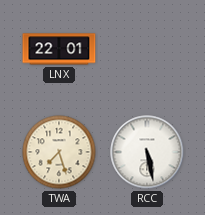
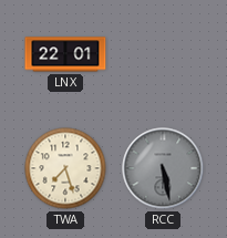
RCC dial: white -> grey (163, 168)
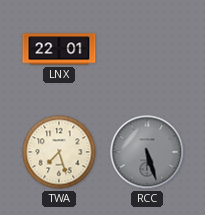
RCC: 5:28 -> 5:27 (147, 152)
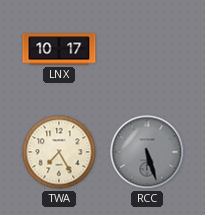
LNX: 22:01 -> 10:17 (59, 49)
TWA: 7:27 -> 7:25 (59, 152)
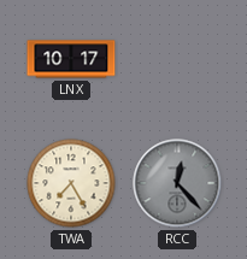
RCC: 5:27 -> 12:23 (177, 183)
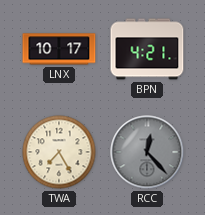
BPN: none -> 4:21 (147, 49)
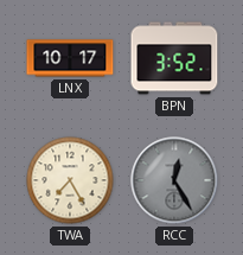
BPN: 4:21 -> 3:52 (174, 58)
RCC: 12:23 -> 12:25 (174, 180)
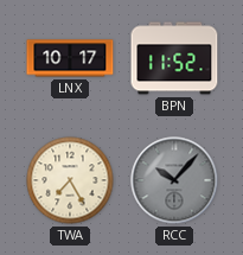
BPN: 3:52 -> 11:52 (174, 58)
RCC: 12:25 -> 10:07 (174, 180)
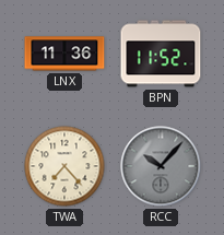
LNX: 10:17 -> 11:36 (64, 54)
TWA: 7:25 -> 7:23 (64, 166)
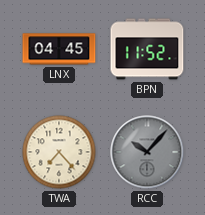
LNX: 11:36 -> 04:45 (59, 49)
